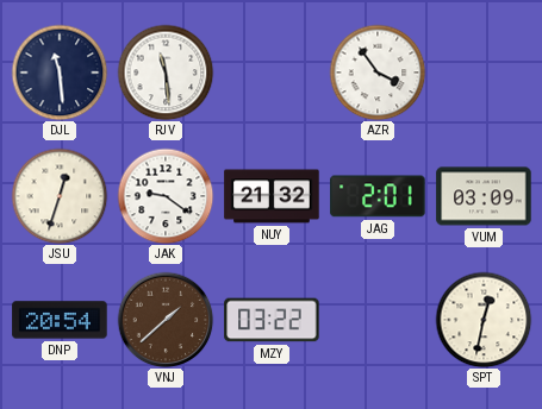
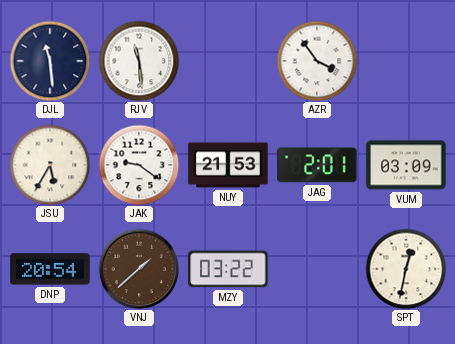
JSU: 12:33 -> 5:35 (50, 165)
NUY: 21:32 -> 21:53 (228, 165)
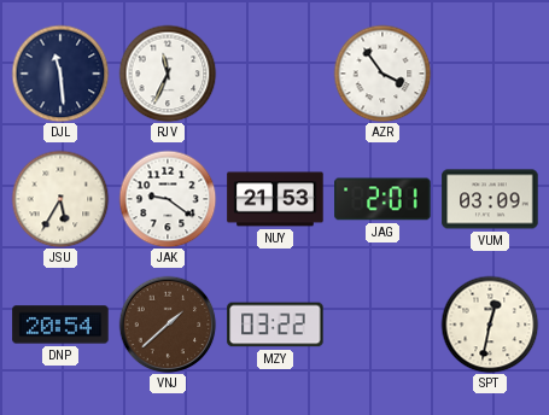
RJV: 11:29 -> 11:34 (168, 74)
